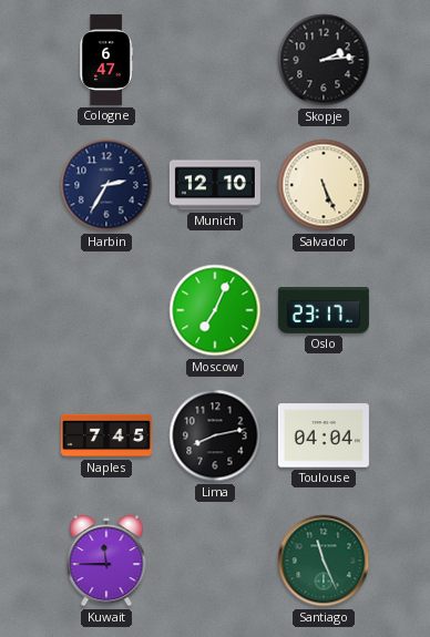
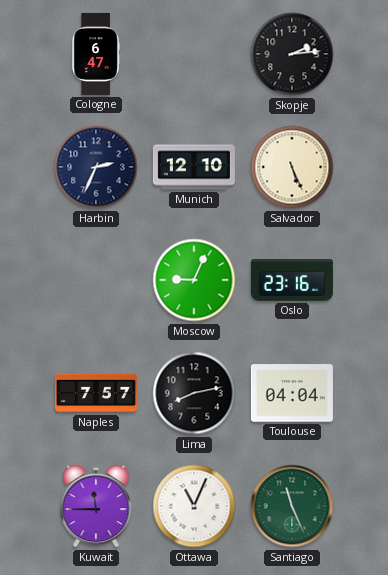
Harbin: 2:35 -> 2:34 (96, 167)
Moscow: 7:04 -> 9:04 (194, 280)
Oslo: 23:17 -> 23:16 (292, 281)
Naples: 7:45 -> 7:57 (96, 393)
Ottawa: none -> 11:04 (194, 506)
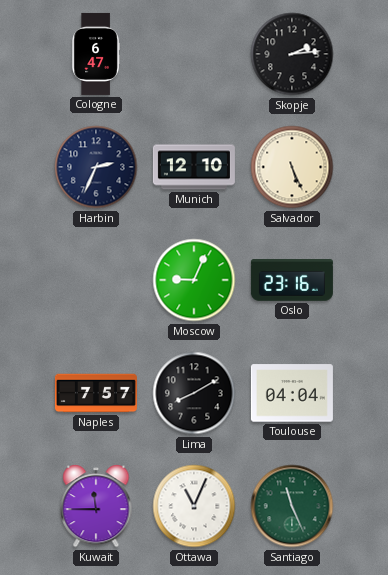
Lima: 8:13 -> 8:10 (194, 393)
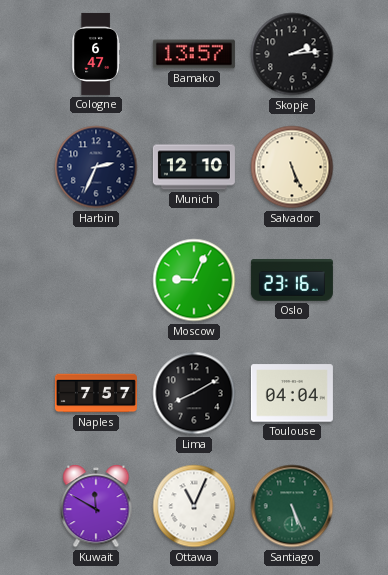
Bamako: none -> 13:57 (194, 54)
Kuwait: 11:45 -> 11:50 (96, 507)
Santiago: 11:26 -> 5:26 (292, 506)
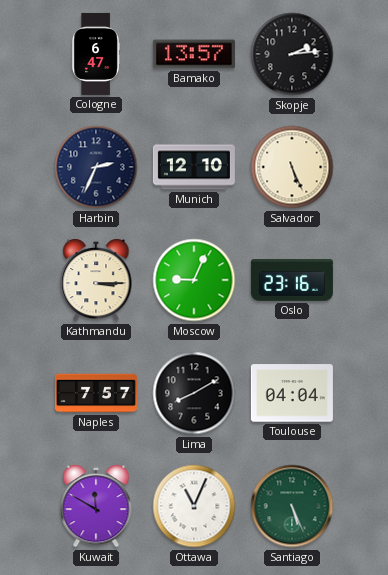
Kathmandu: none -> 3:15 (96, 281)
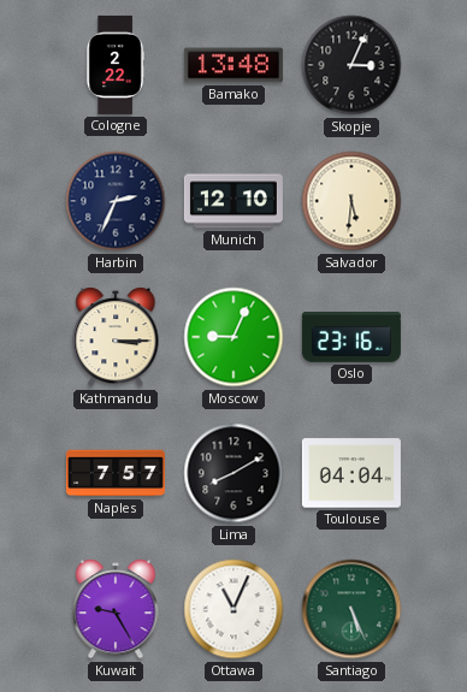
Cologne: 6:47 -> 2:22 (116, 65)
Bamako: 13:57 -> 13:48 (233, 65)
Skopje: 2:14 -> 3:04 (351, 65)
Salvador: 5:26 -> 5:31 (351, 201)
Kuwait: 11:50 -> 9:25 (116, 610)
